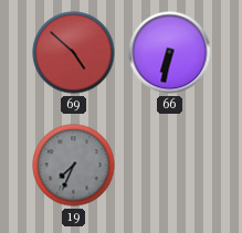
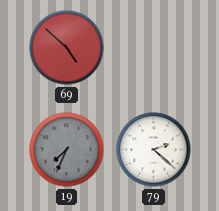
66: 6:32 -> none (170, 53)
79: none -> 2:22 (154, 150)
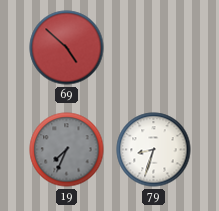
79: 2:22 -> 8:33 (154, 150)
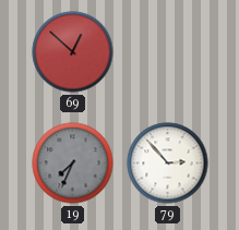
69: 4:52 -> 12:52 (73, 52)
79: 8:33 -> 2:53 (168, 164)
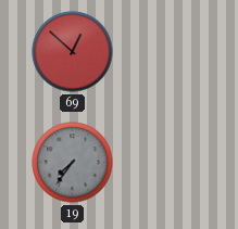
19: 7:34 -> 7:36 (73, 163)
79: 2:53 -> none (168, 164)
